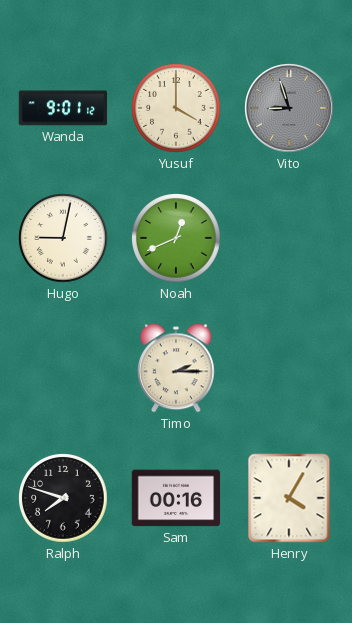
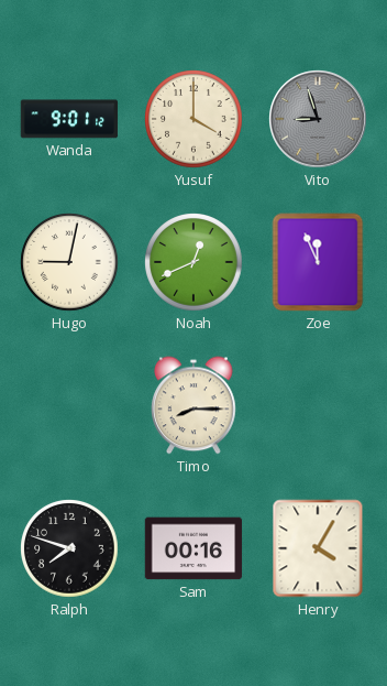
Zoe: none -> 11:56 (318, 262)
Timo: 2:15 -> 8:15 (193, 405)
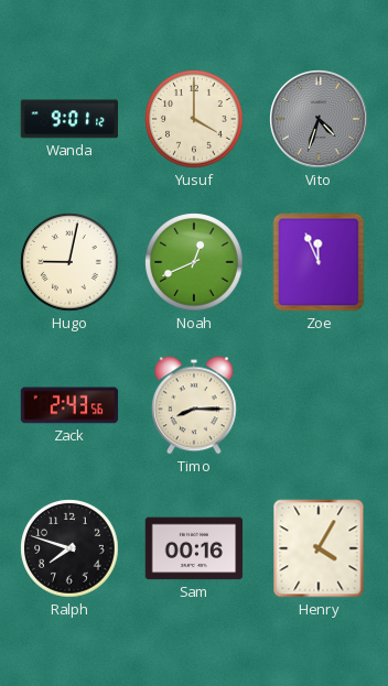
Vito: 8:57 -> 4:33 (319, 119)
Zack: none -> 2:43 (69, 405)
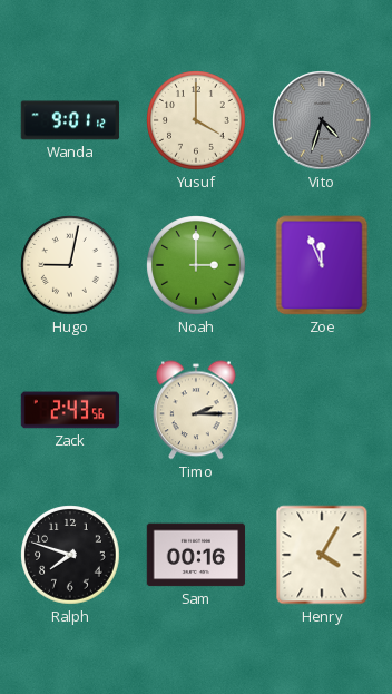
Noah: 12:41 -> 3:00 (196, 265)
Timo: 8:15 -> 2:15 (196, 410)
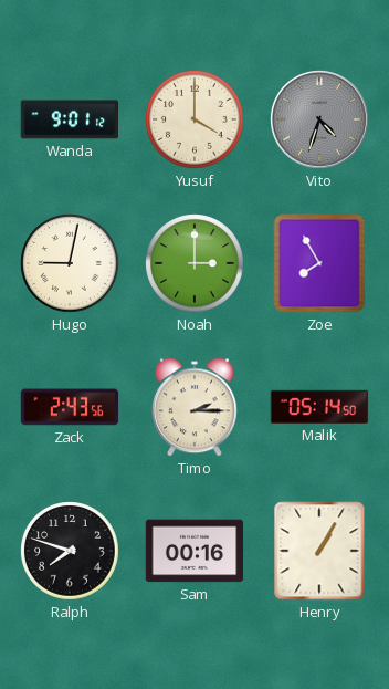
Zoe: 11:56 -> 7:55 (319, 263)
Malik: none -> 05:14 (319, 407)
Henry: 4:05 -> 1:05 (319, 551)
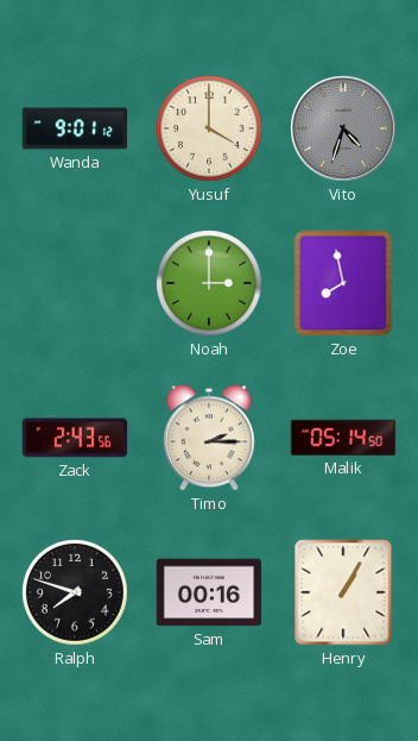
Hugo: 9:02 -> none (70, 263)
Zoe: 7:55 -> 7:58 (343, 283)
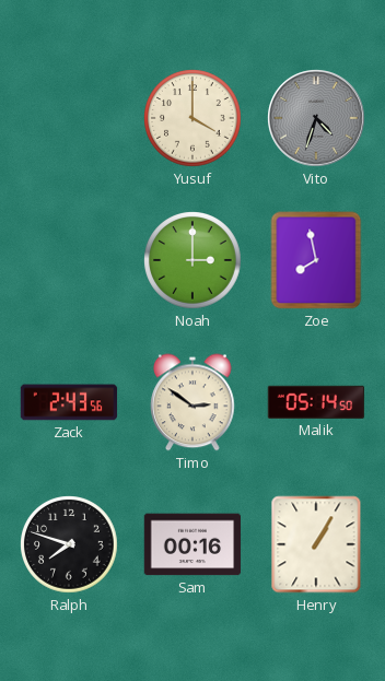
Wanda: 9:01 -> none (75, 128)
Timo: 2:15 -> 2:51 (192, 402)
